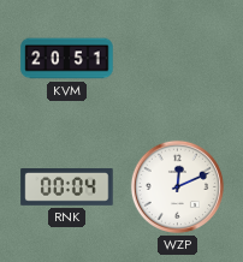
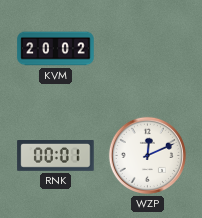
KVM: 20:51 -> 20:02 (56, 49)
RNK: 00:04 -> 00:01 (56, 156)
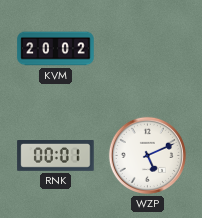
WZP: 12:11 -> 5:11 (147, 155)
